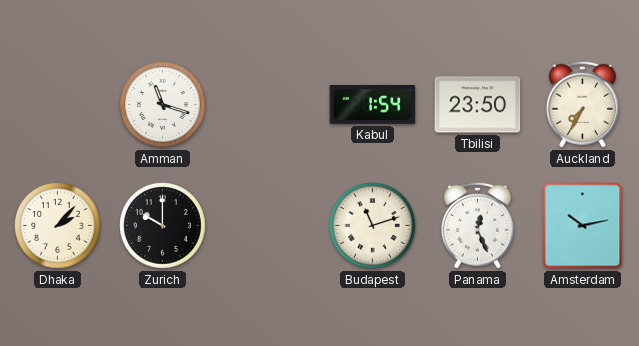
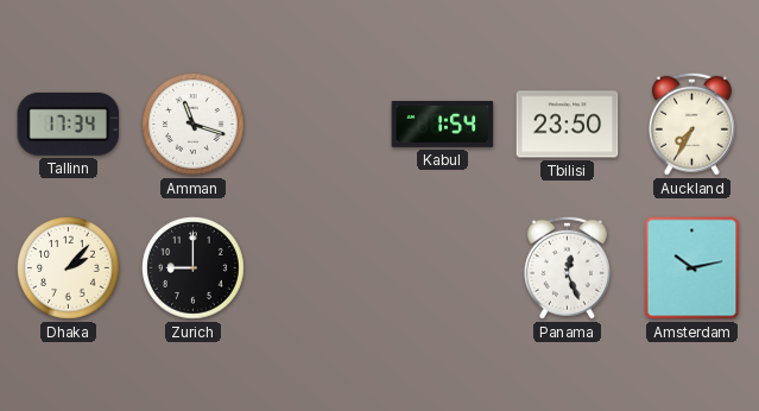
Tallinn: none -> 17:34 (69, 124)
Zurich: 10:00 -> 9:00 (194, 268)
Budapest: 11:12 -> none (373, 226)
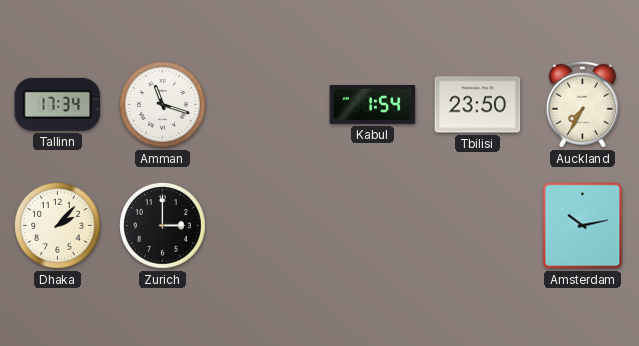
Zurich: 9:00 -> 3:00 (163, 226)
Panama: 12:26 -> none (567, 267)
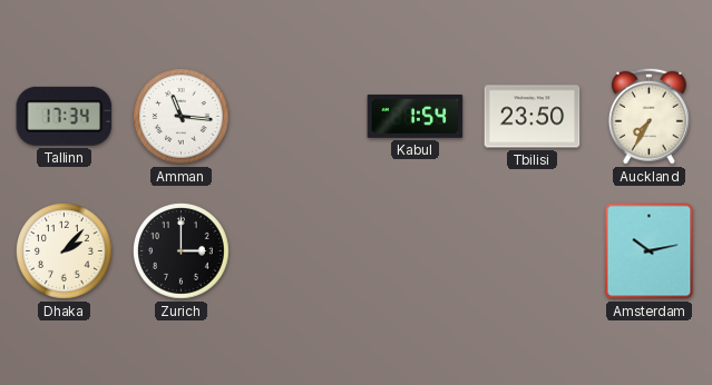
Amman: 11:18 -> 11:16 (182, 117)
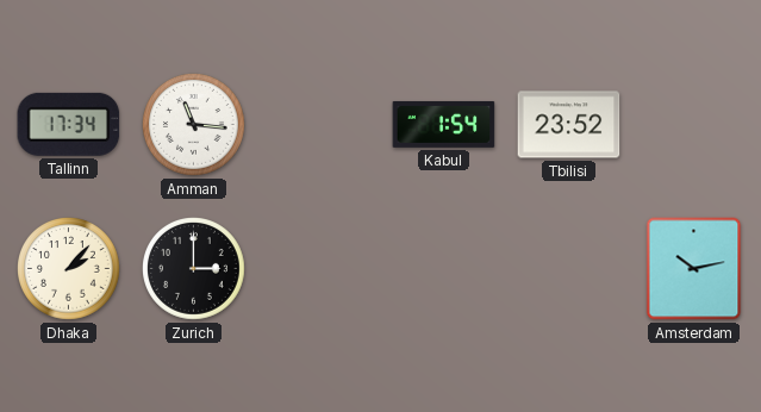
Tbilisi: 23:50 -> 23:52 (569, 125)
Auckland: 7:35 -> none (648, 116)
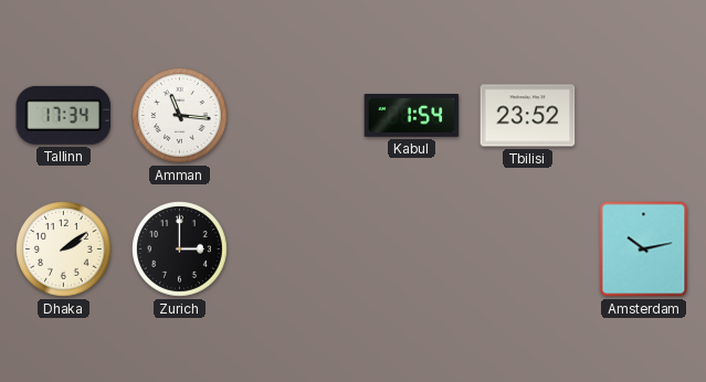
Dhaka: 2:07 -> 2:09 (64, 250)
